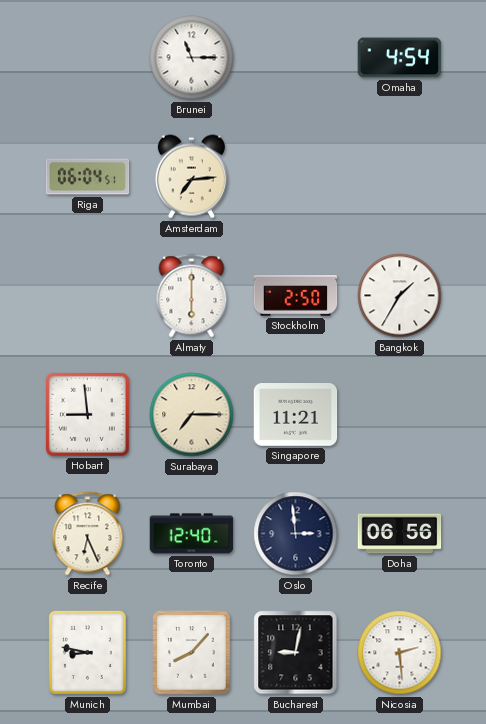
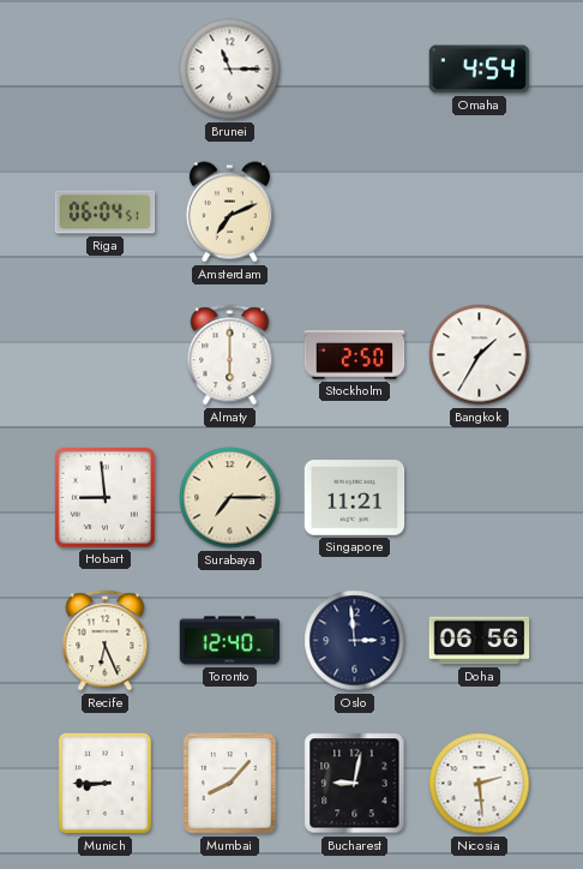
Amsterdam: 7:14 -> 7:11 (229, 212)
Munich: 8:47 -> 8:45 (104, 783)
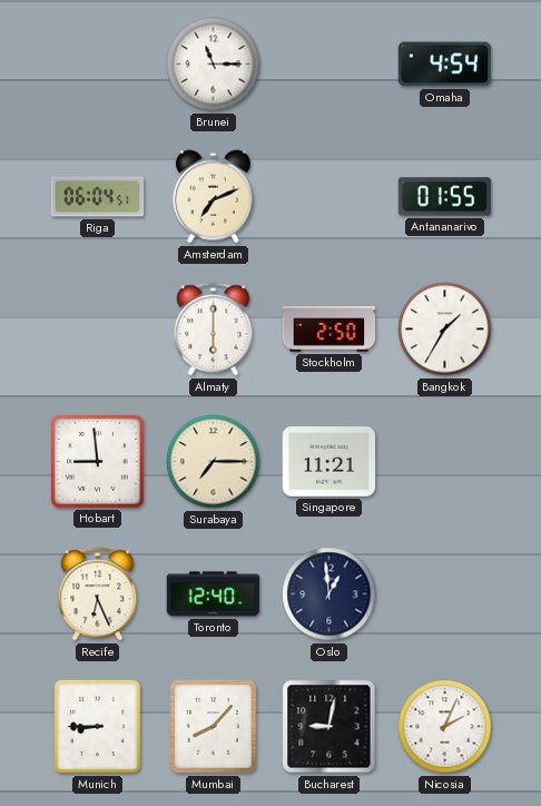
Antananarivo: none -> 01:55 (445, 197)
Oslo: 2:59 -> 12:59 (329, 594)
Doha: 06:56 -> none (480, 641)
Nicosia: 2:29 -> 2:04 (445, 727)
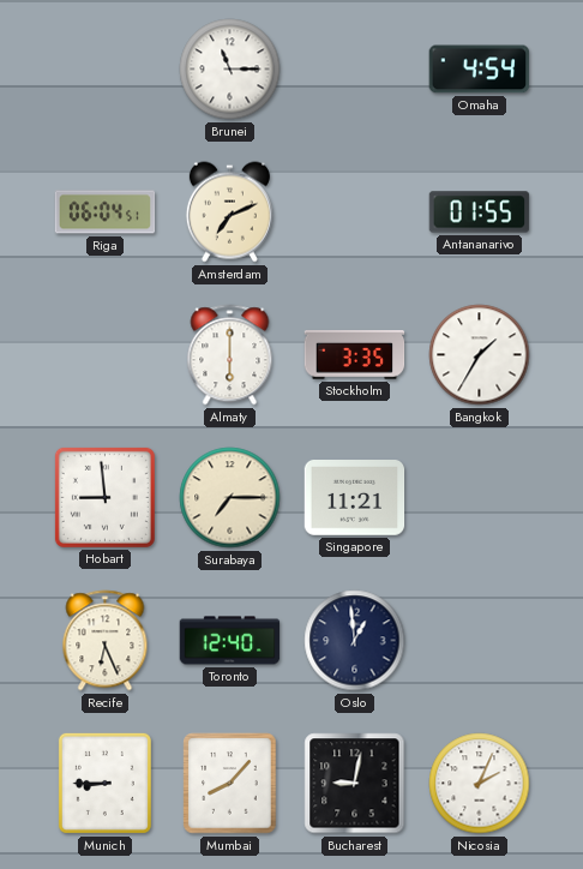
Stockholm: 2:50 -> 3:35 (355, 355)
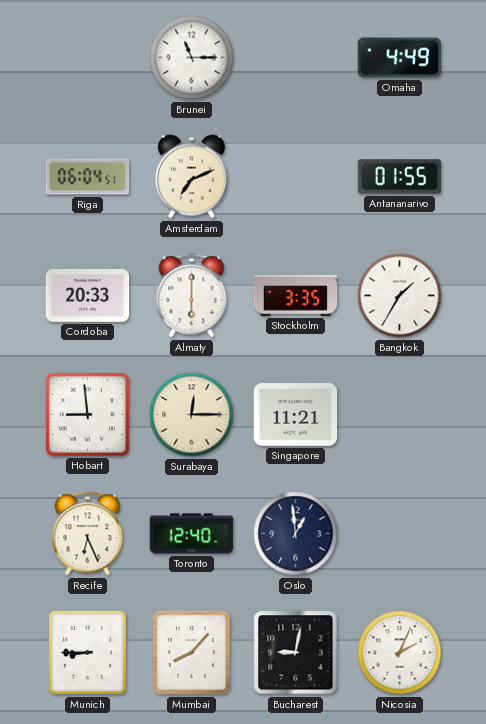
Omaha: 4:54 -> 4:49 (400, 58)
Cordoba: none -> 20:33 (88, 296)
Surabaya: 7:15 -> 12:15 (192, 415)
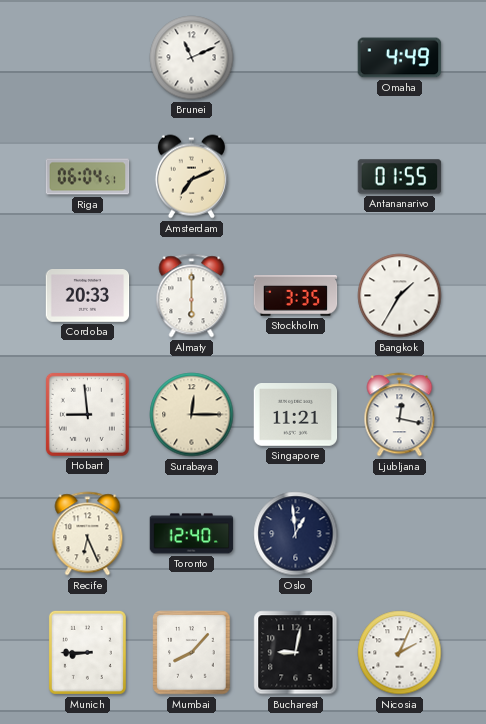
Brunei: 11:15 -> 11:11 (192, 58)
Ljubljana: none -> 12:17 (400, 415)
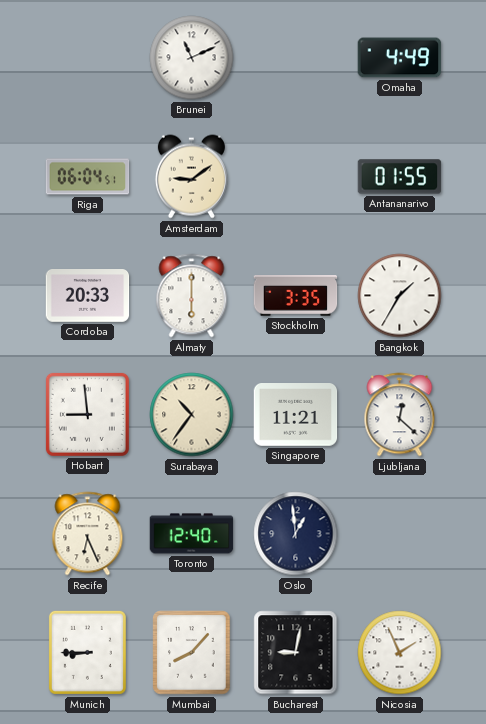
Amsterdam: 7:11 -> 9:09 (191, 177)
Surabaya: 12:15 -> 10:36 (192, 415)
Ljubljana: 12:17 -> 12:22 (400, 415)
Nicosia: 2:04 -> 1:56 (400, 653)
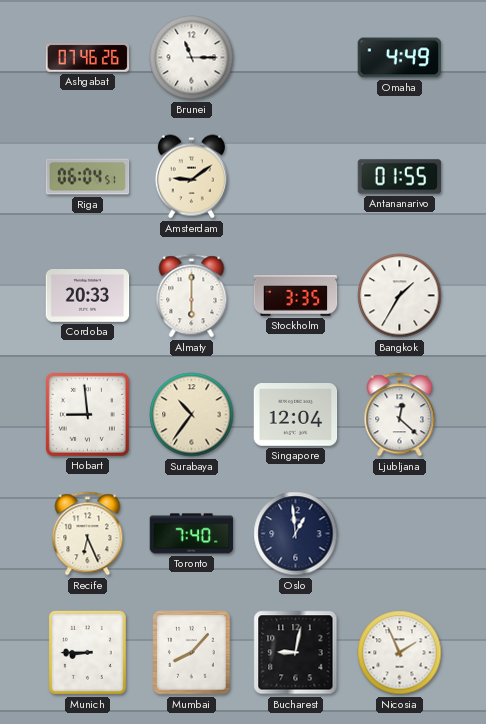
Ashgabat: none -> 07:46 (88, 57)
Brunei: 11:11 -> 11:15 (192, 58)
Singapore: 11:21 -> 12:04 (296, 415)
Toronto: 12:40 -> 7:40 (192, 534)
